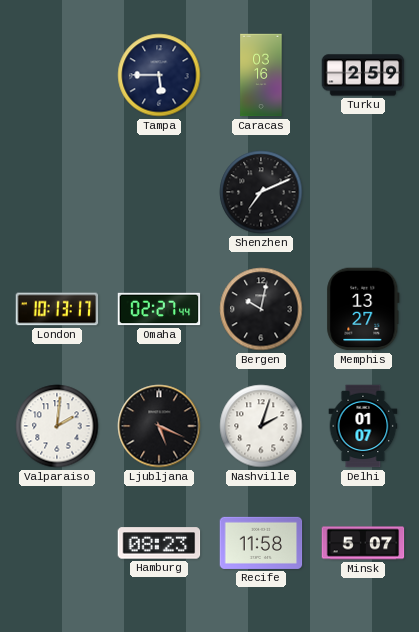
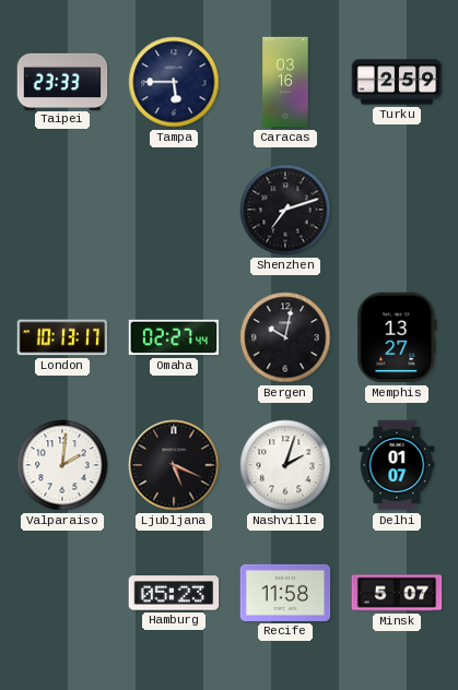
Taipei: none -> 23:33 (62, 81)
Shenzhen: 7:11 -> 7:12 (285, 210)
Hamburg: 08:23 -> 05:23 (174, 593)
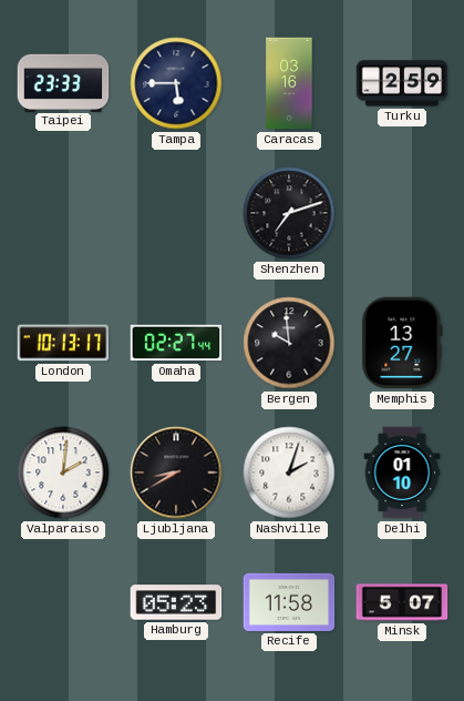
Bergen: 10:02 -> 9:59 (289, 343)
Ljubljana: 5:19 -> 8:40 (176, 473)
Delhi: 01:07 -> 01:10 (402, 473)
